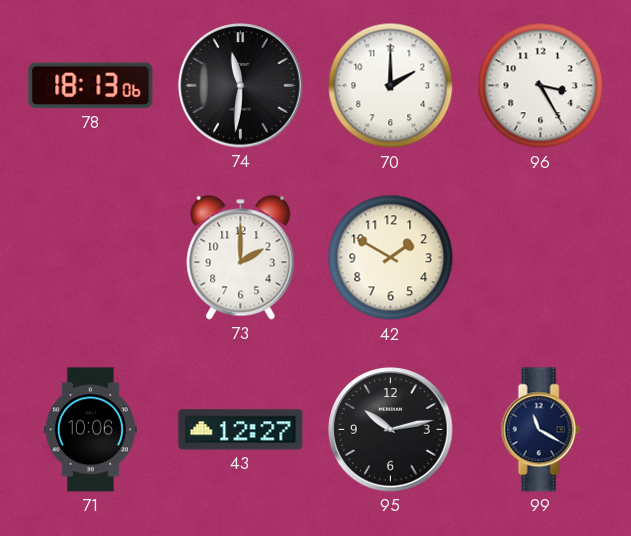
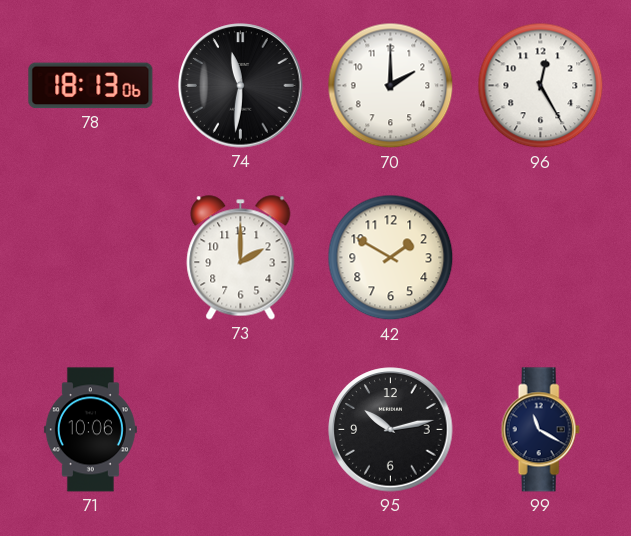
96: 3:25 -> 12:25 (541, 86)
43: 12:27 -> none (241, 430)
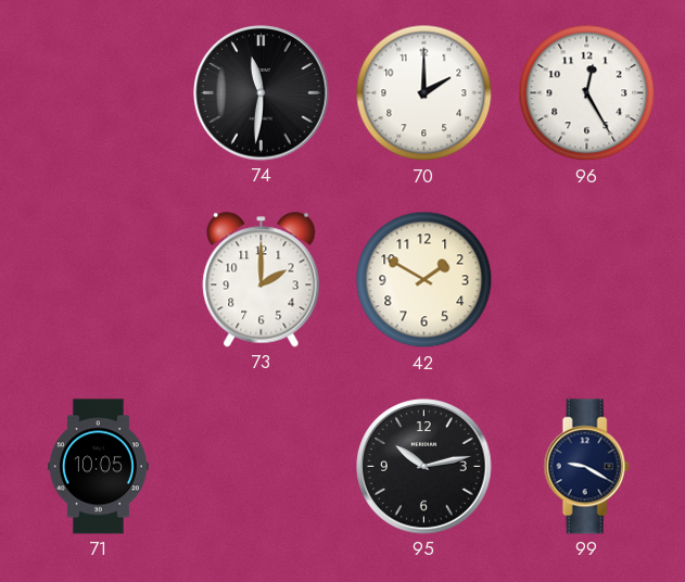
78: 18:13 -> none (91, 86)
71: 10:06 -> 10:05 (98, 467)
99: 11:20 -> 9:20 (586, 467)
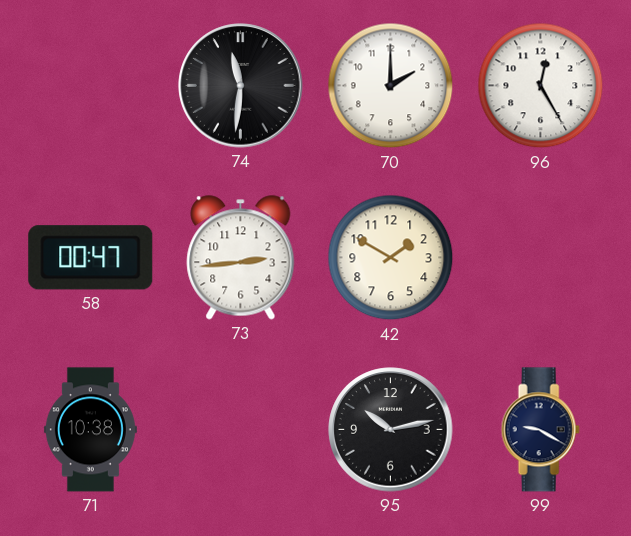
58: none -> 00:47 (91, 258)
73: 2:00 -> 2:44 (241, 258)
71: 10:05 -> 10:38 (90, 430)
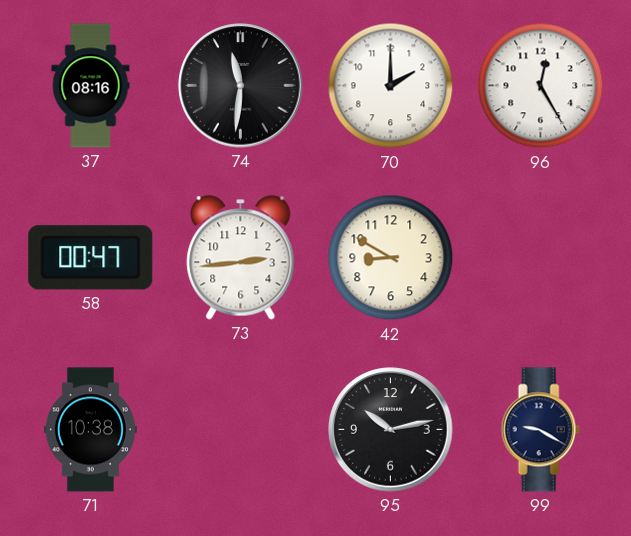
37: none -> 08:16 (91, 86)
42: 1:50 -> 8:50 (391, 258)
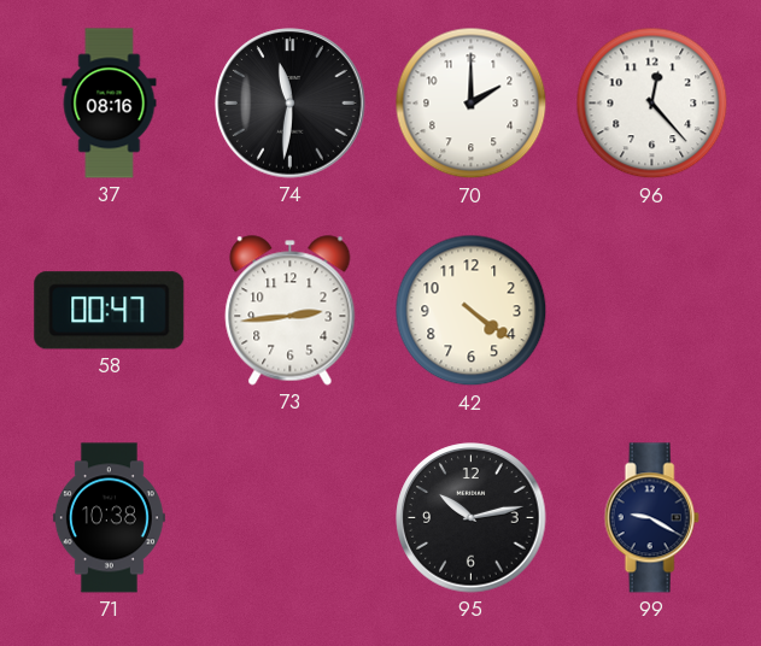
96: 12:25 -> 12:23 (652, 104)
42: 8:50 -> 4:21 (472, 311)
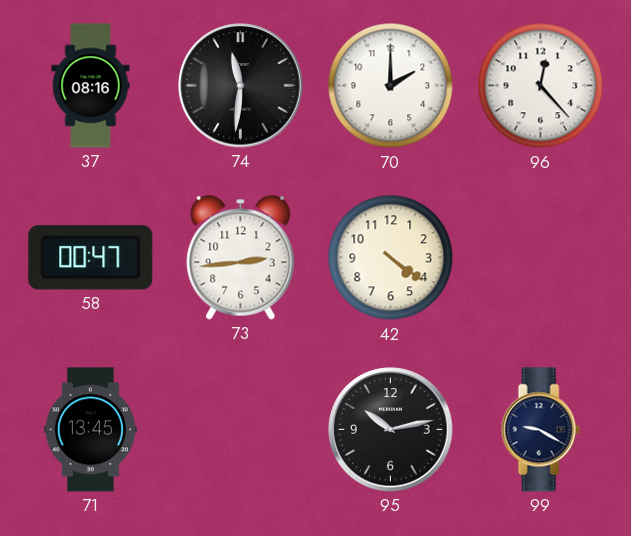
71: 10:38 -> 13:45 (90, 430)
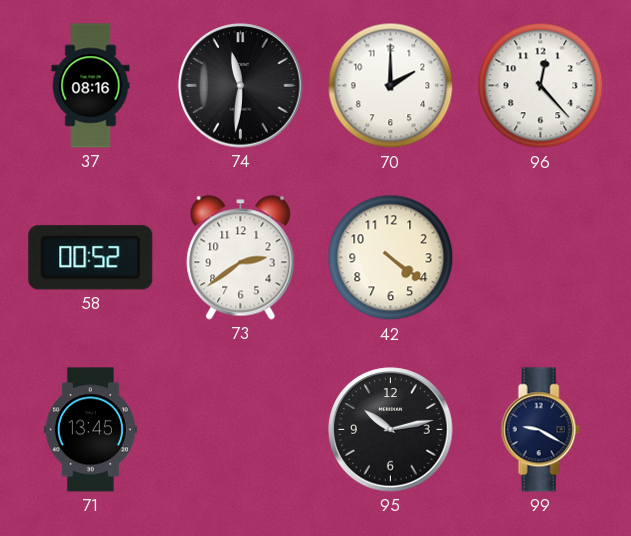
58: 00:47 -> 00:52 (91, 258)
73: 2:44 -> 2:39 (241, 258)
